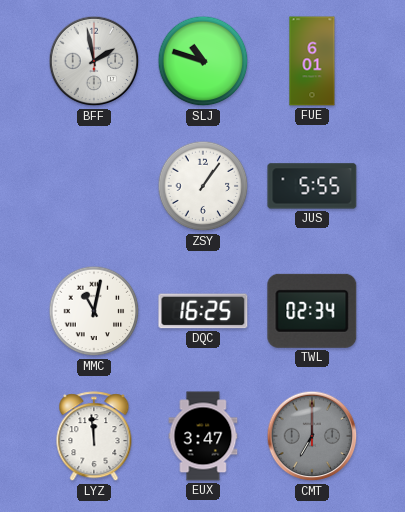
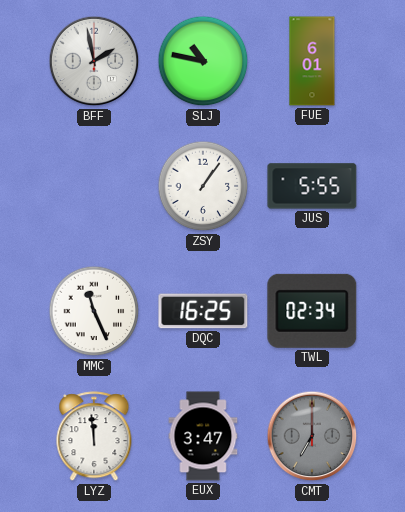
SLJ: 10:48 -> 10:47 (203, 61)
MMC: 11:02 -> 11:26 (94, 311)
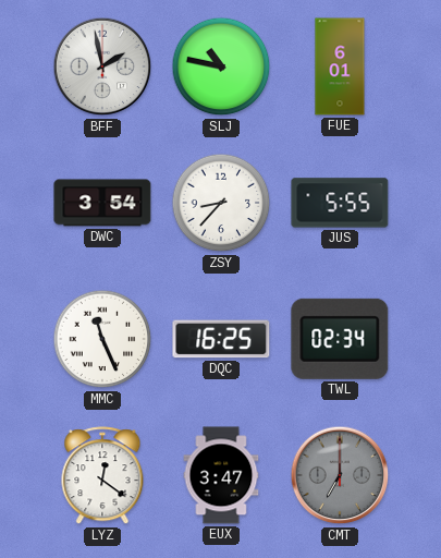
DWC: none -> 3:54 (102, 203)
ZSY: 1:06 -> 8:37 (221, 203)
LYZ: 11:59 -> 12:21 (102, 476)
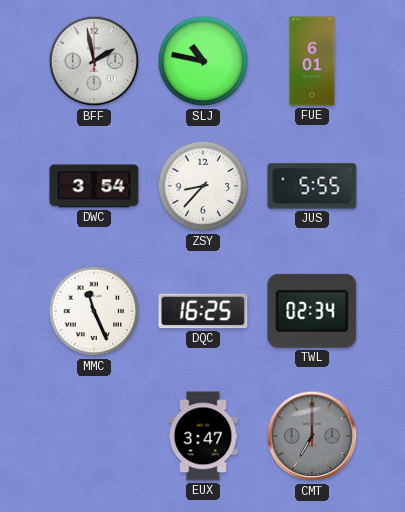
LYZ: 12:21 -> none (102, 476)
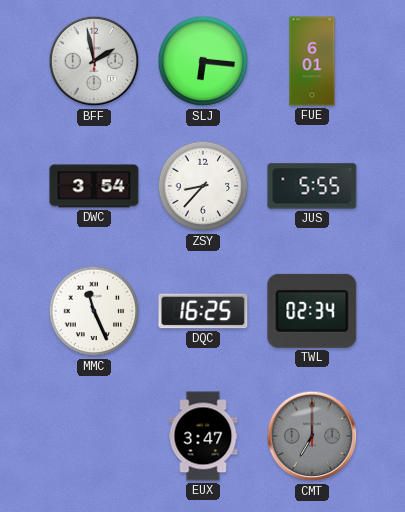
SLJ: 10:47 -> 6:16 (203, 61)
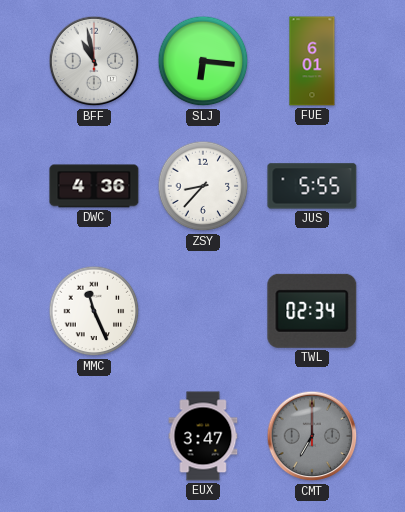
BFF: 1:58 -> 10:58 (94, 61)
DWC: 3:54 -> 4:36 (94, 186)
DQC: 16:25 -> none (203, 311)
